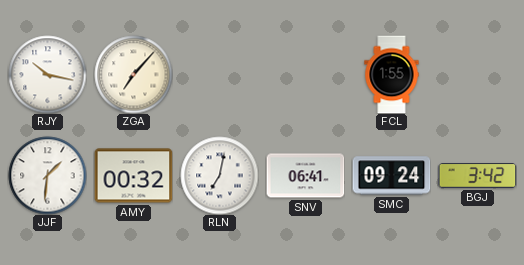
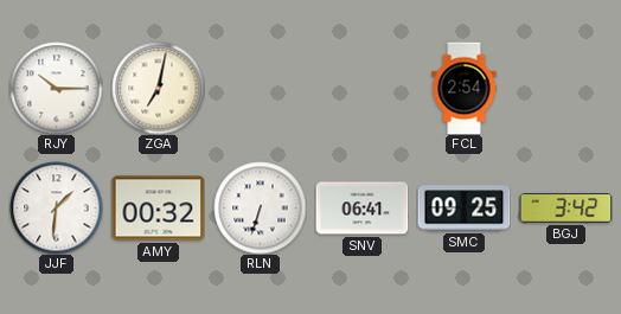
RJY: 10:17 -> 10:15 (56, 88)
ZGA: 7:07 -> 7:02 (158, 88)
FCL: 1:55 -> 2:54 (465, 88)
RLN: 7:02 -> 6:33 (260, 207)
SMC: 09:24 -> 09:25 (463, 209)
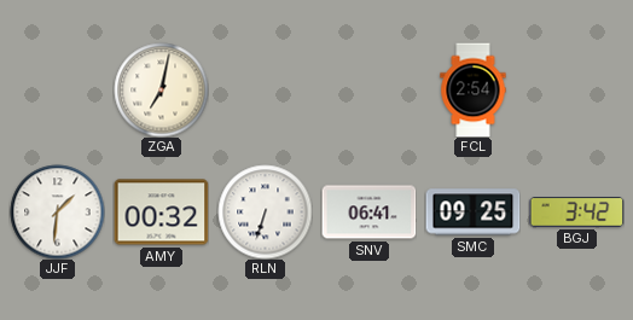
RJY: 10:15 -> none (56, 88)
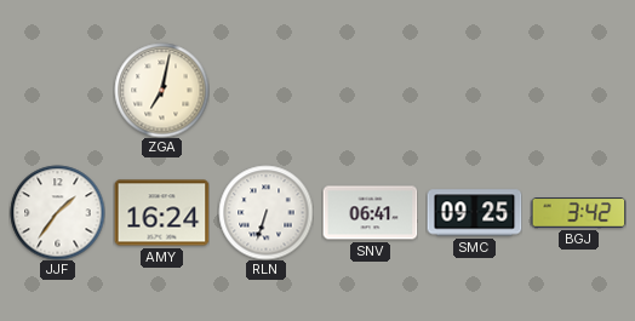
FCL: 2:54 -> none (474, 89)
JJF: 1:31 -> 1:36 (57, 212)
AMY: 00:32 -> 16:24 (161, 213)
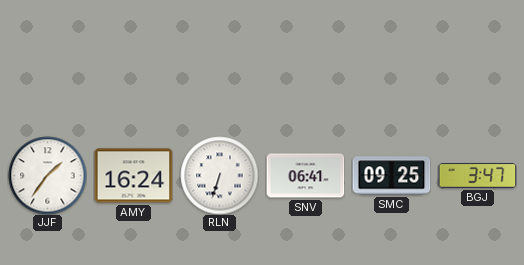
ZGA: 7:02 -> none (161, 90)
BGJ: 3:42 -> 3:47 (477, 176)
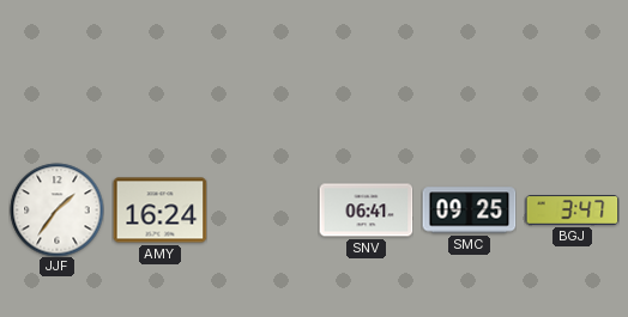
RLN: 6:33 -> none (219, 175)
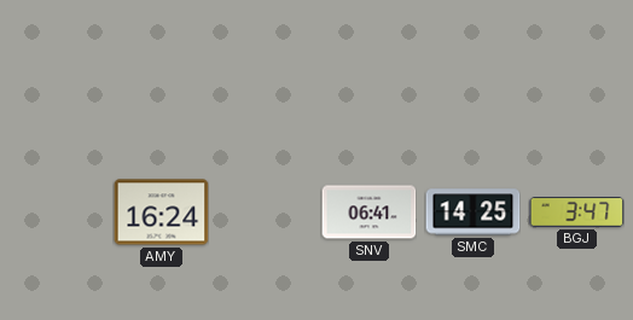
JJF: 1:36 -> none (56, 209)
SMC: 09:25 -> 14:25 (472, 213)
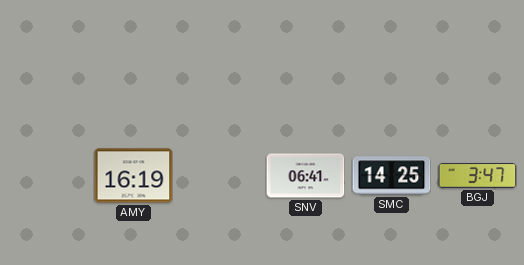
AMY: 16:24 -> 16:19 (133, 176)
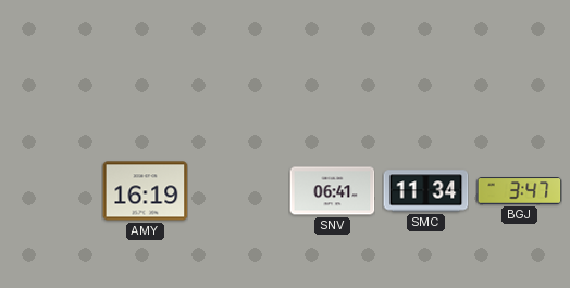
SMC: 14:25 -> 11:34 (425, 191)
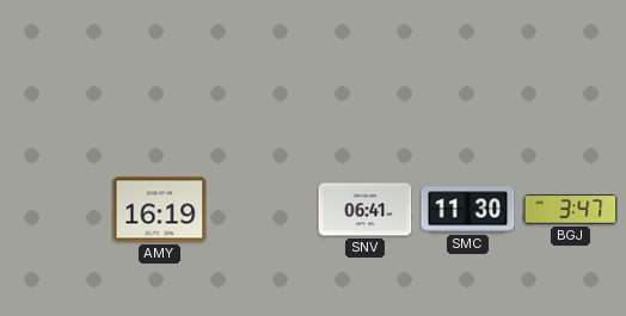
SMC: 11:34 -> 11:30 (467, 210)
